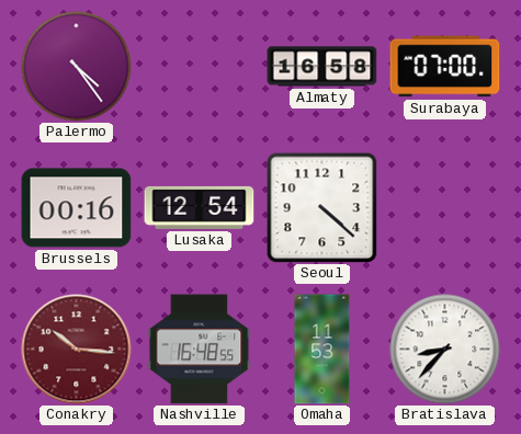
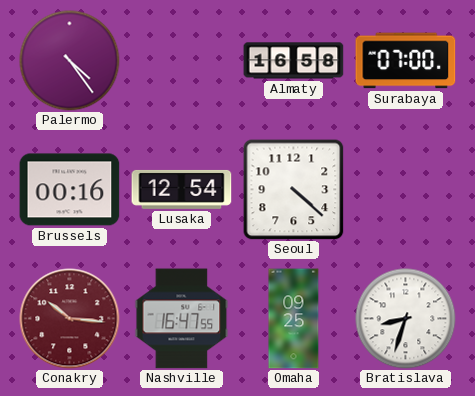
Nashville: 16:48 -> 16:47 (182, 319)
Omaha: 11:53 -> 09:25 (294, 319)
Bratislava: 8:37 -> 8:33 (406, 319)
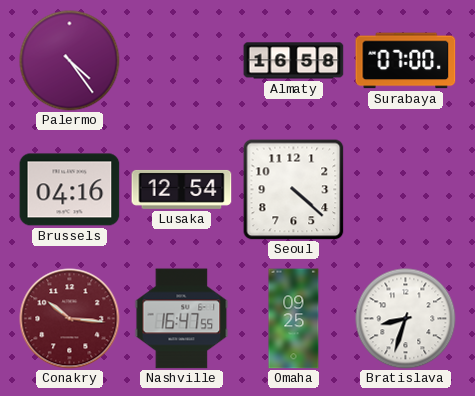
Brussels: 00:16 -> 04:16 (70, 190)
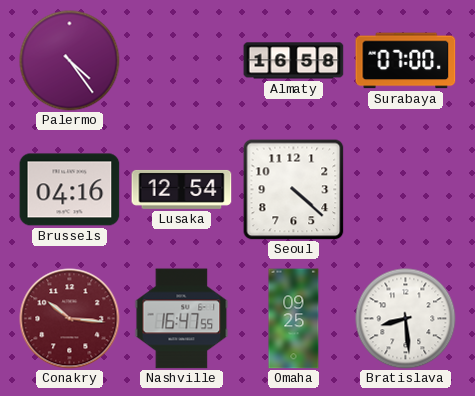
Bratislava: 8:33 -> 8:29 (406, 319)
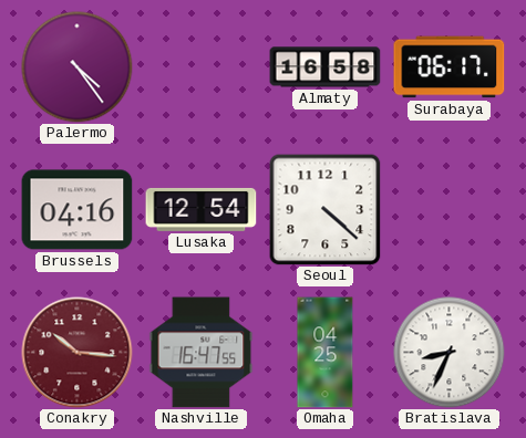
Surabaya: 07:00 -> 06:17 (450, 67)
Omaha: 09:25 -> 04:25 (326, 353)
Bratislava: 8:29 -> 8:34 (450, 353)
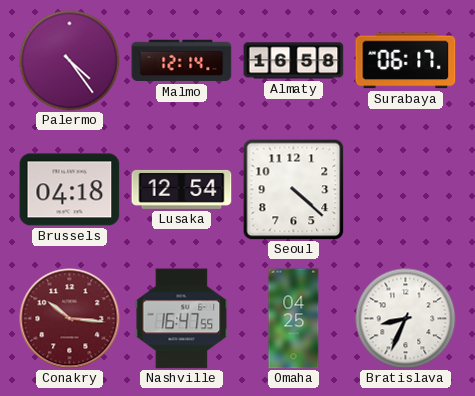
Malmo: none -> 12:14 (182, 61)
Brussels: 04:16 -> 04:18 (70, 190)
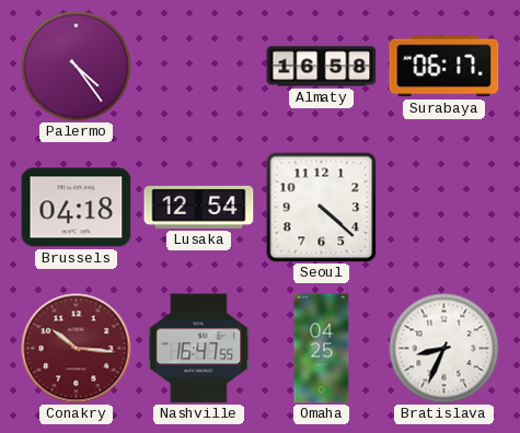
Malmo: 12:14 -> none (182, 61)
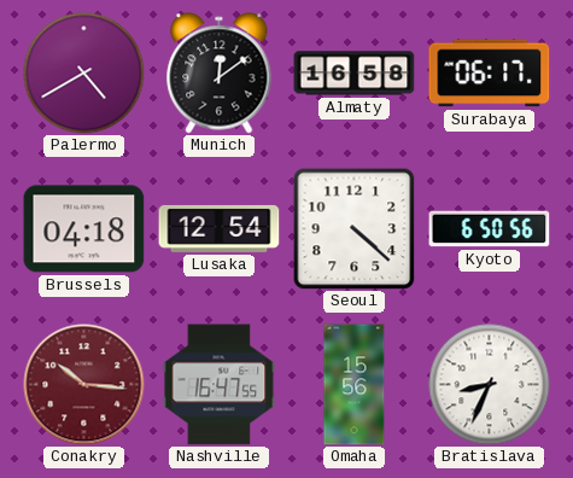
Palermo: 4:24 -> 4:40 (84, 74)
Munich: none -> 12:09 (220, 74)
Kyoto: none -> 6:50 (490, 229)
Omaha: 04:25 -> 15:56 (355, 385)
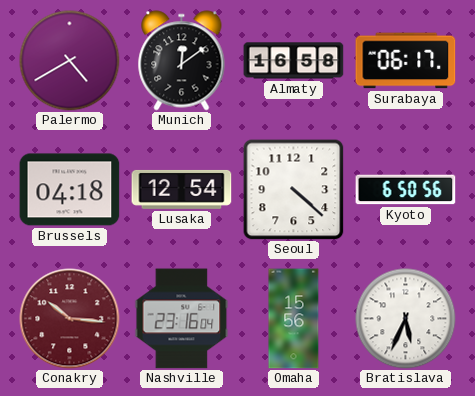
Nashville: 16:47 -> 23:16 (182, 319)
Bratislava: 8:34 -> 5:34 (406, 319)
